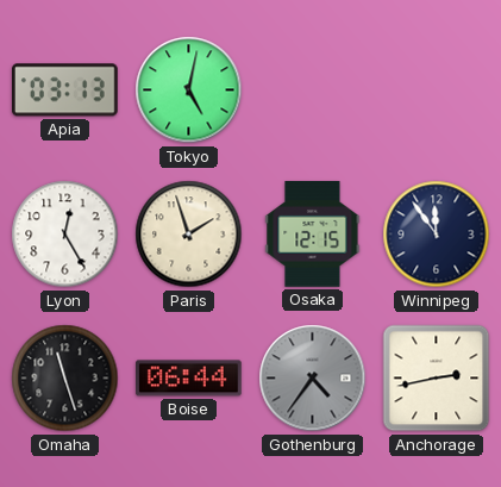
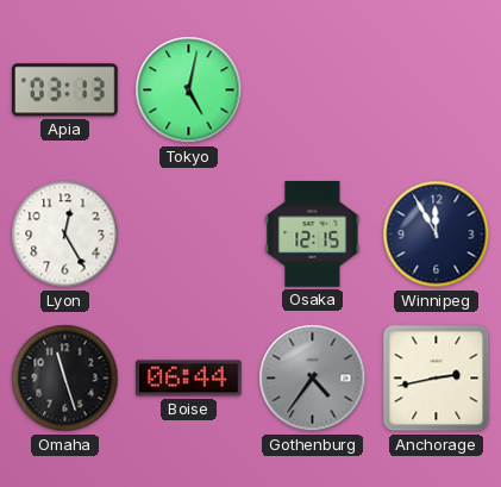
Paris: 1:57 -> none (189, 235)
Winnipeg: 11:54 -> 11:55 (437, 235)
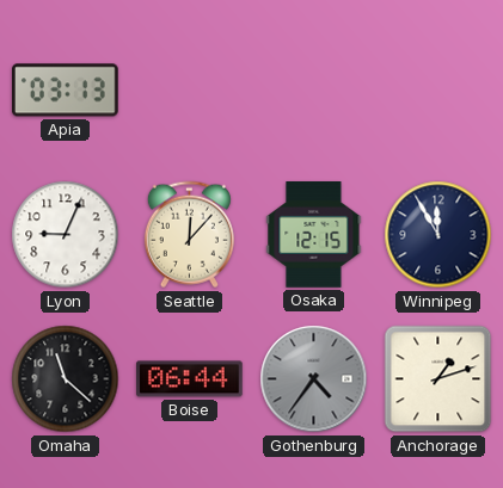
Tokyo: 5:02 -> none (189, 90)
Lyon: 12:25 -> 9:04 (66, 235)
Seattle: none -> 12:07 (189, 235)
Omaha: 11:27 -> 11:22 (66, 379)
Anchorage: 2:43 -> 1:12 (438, 379)
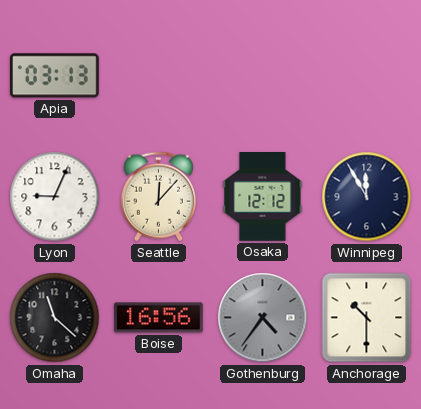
Osaka: 12:15 -> 12:12 (263, 197)
Boise: 06:44 -> 16:56 (159, 318)
Anchorage: 1:12 -> 10:30 (367, 318)
